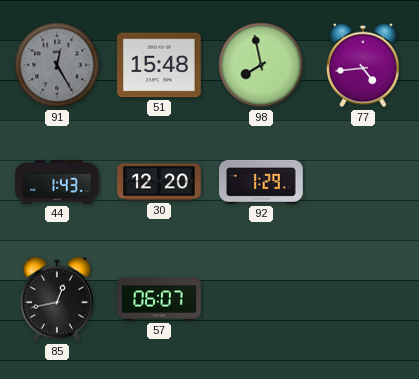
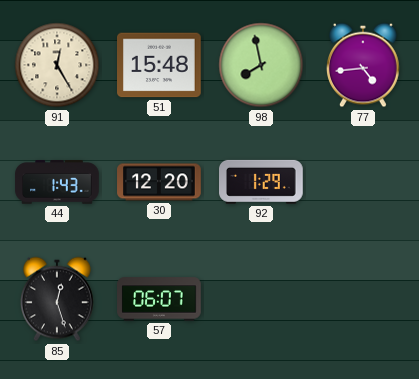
91 dial: grey -> cream (57, 65)
85: 12:43 -> 12:27 (58, 299)
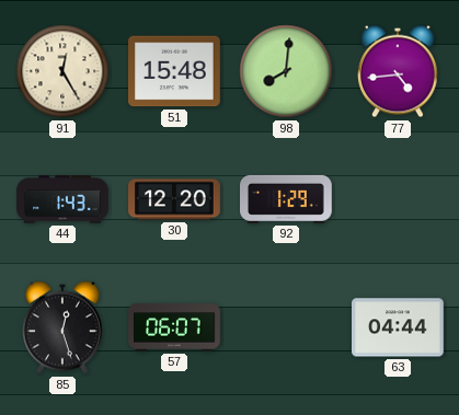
98: 7:58 -> 8:01 (286, 71)
63: none -> 04:44 (399, 327)
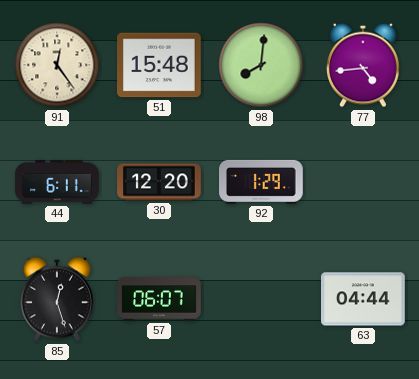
91: 12:25 -> 12:24 (57, 65)
44: 1:43 -> 6:11 (57, 182)
